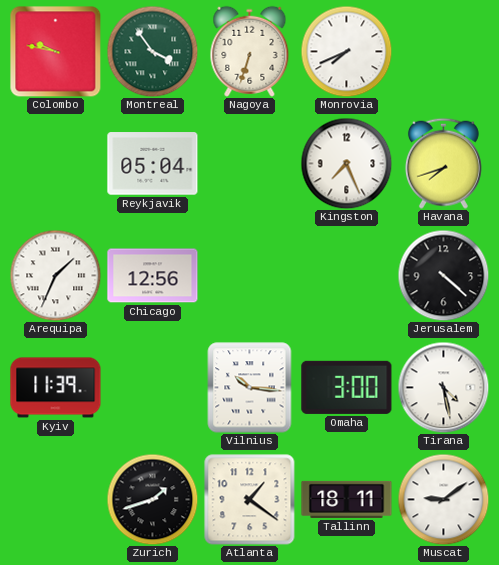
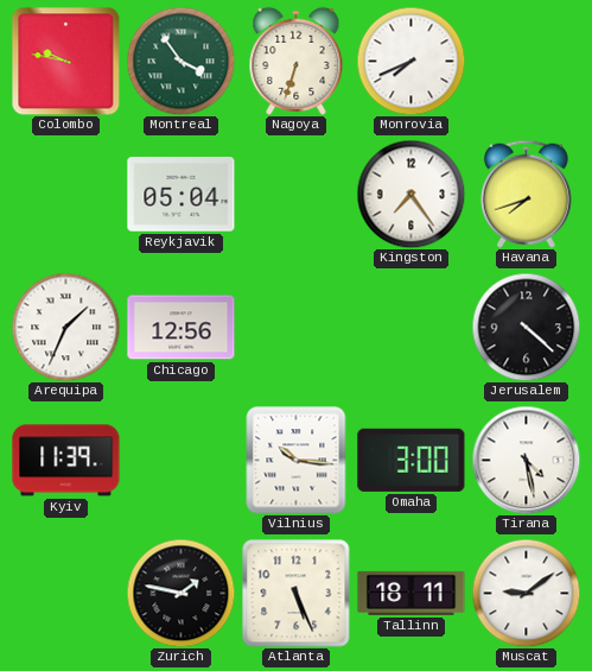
Kingston: 7:26 -> 7:24 (410, 194)
Zurich: 1:42 -> 1:47 (180, 593)
Atlanta: 1:21 -> 5:26 (297, 594)
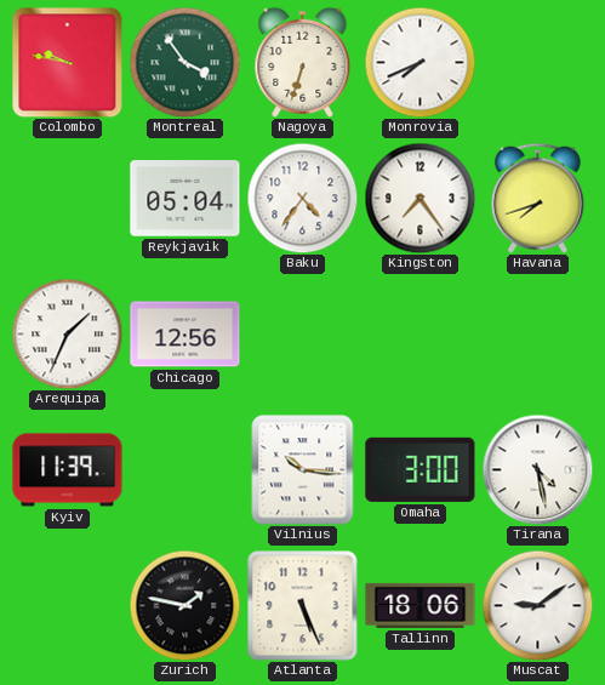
Baku: none -> 4:36 (302, 198)
Jerusalem: 4:22 -> none (526, 327)
Tallinn: 18:11 -> 18:06 (421, 605)
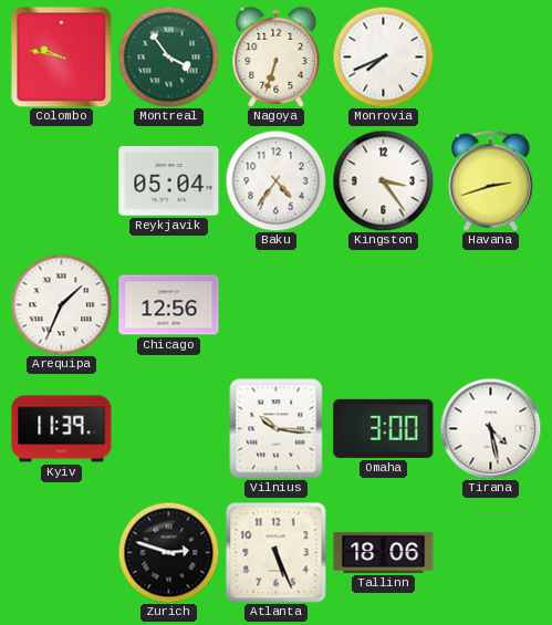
Kingston: 7:24 -> 3:24 (383, 180)
Havana: 7:42 -> 2:42 (490, 180)
Zurich: 1:47 -> 2:48 (168, 552)
Muscat: 9:09 -> none (537, 605)
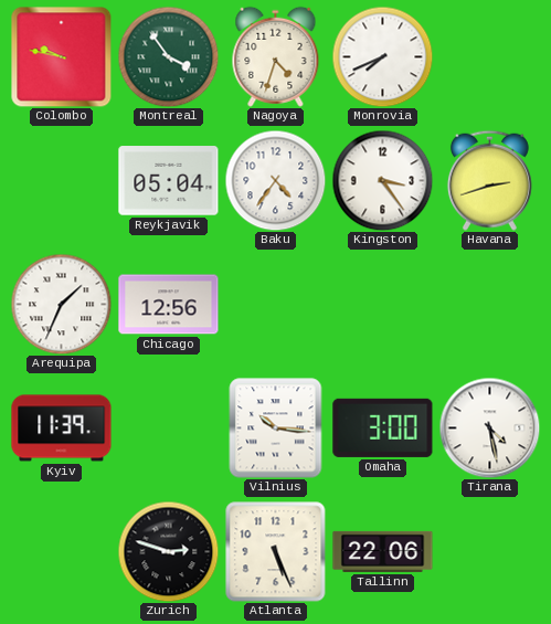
Nagoya: 6:33 -> 4:33 (276, 56)
Tallinn: 18:06 -> 22:06 (383, 551)
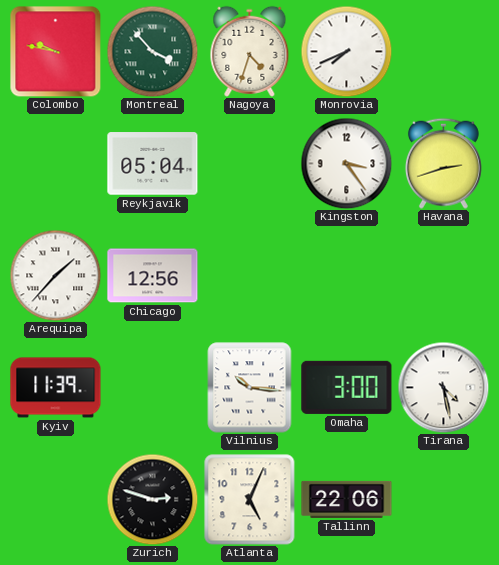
Montreal: 3:54 -> 3:53 (152, 51)
Baku: 4:36 -> none (275, 180)
Arequipa: 1:34 -> 1:37 (55, 275)
Atlanta: 5:26 -> 5:04 (250, 500)
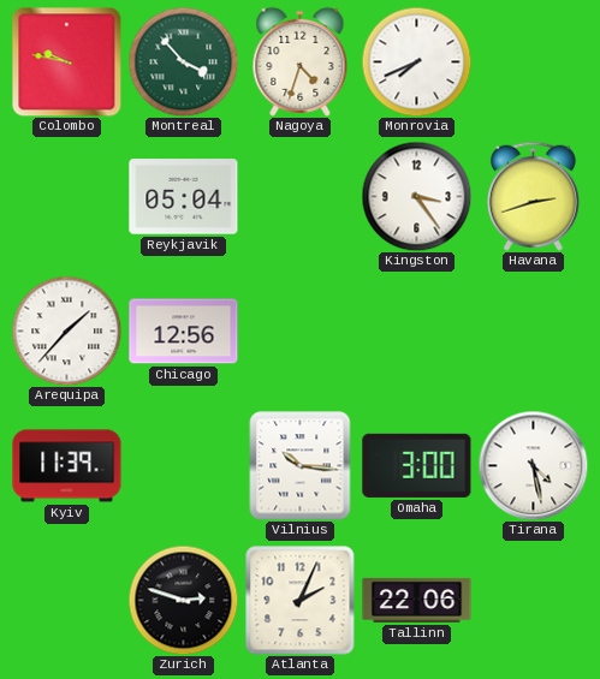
Atlanta: 5:04 -> 2:04 (301, 601)
